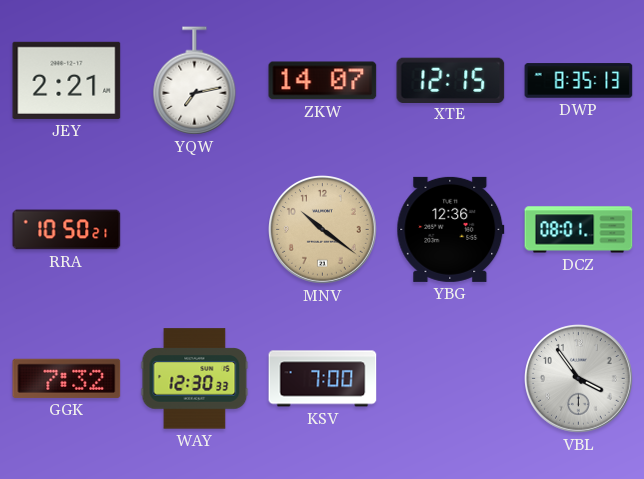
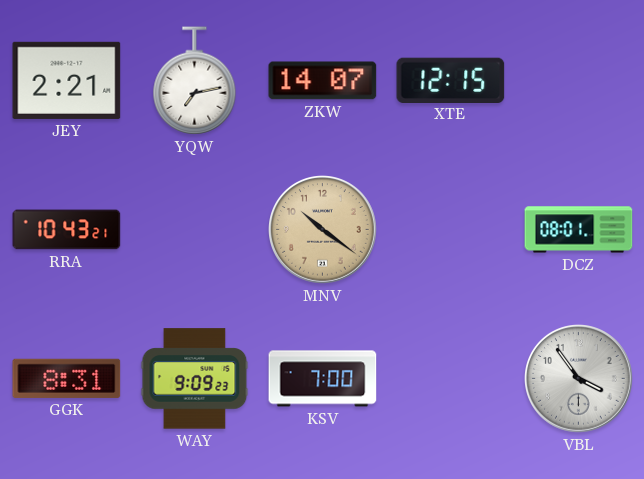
DWP: 8:35 -> none (579, 81)
RRA: 10:50 -> 10:43 (67, 230)
YBG: 12:36 -> none (451, 229)
GGK: 7:32 -> 8:31 (67, 378)
WAY: 12:30 -> 9:09 (195, 379)
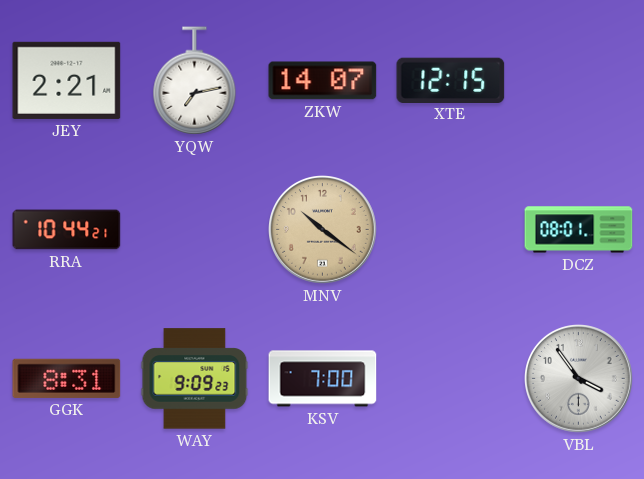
RRA: 10:43 -> 10:44 (67, 230)
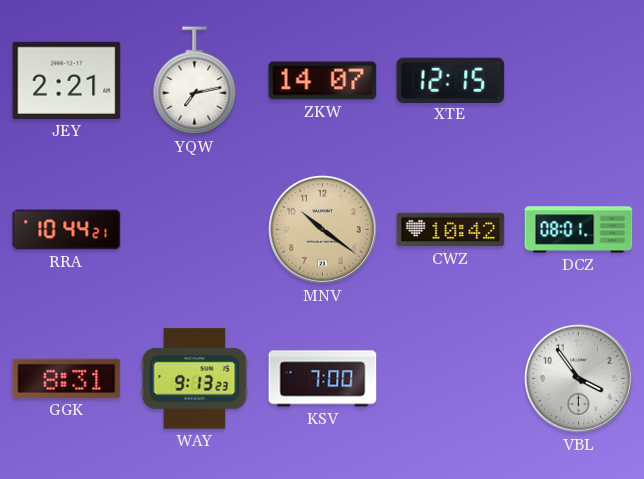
CWZ: none -> 10:42 (451, 230)
WAY: 9:09 -> 9:13 (195, 379)
